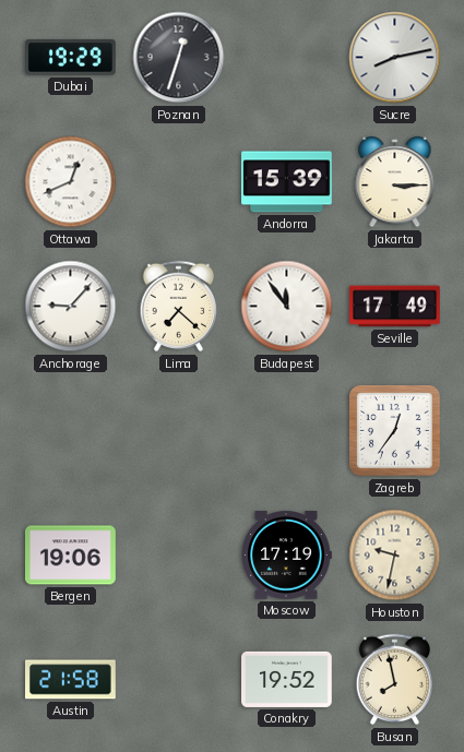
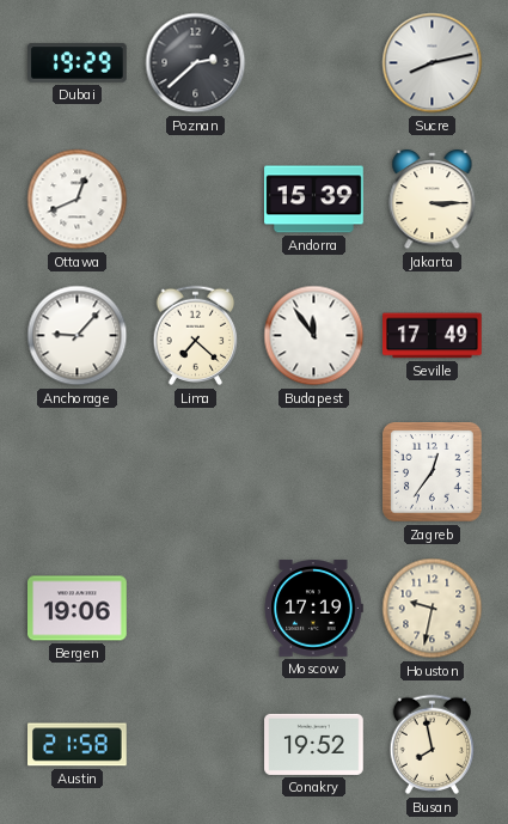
Poznan: 12:33 -> 2:38 (196, 63)
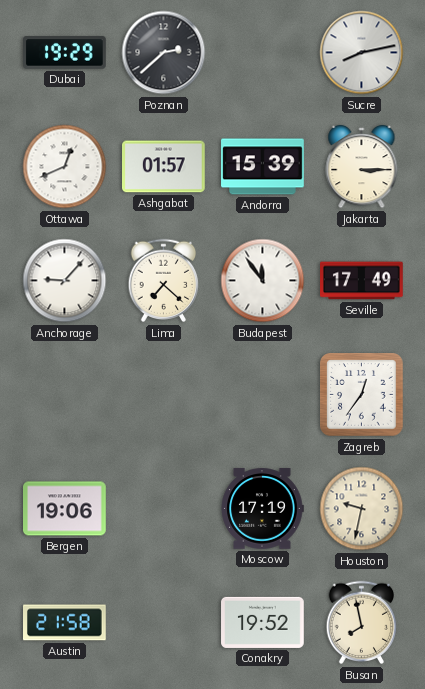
Ashgabat: none -> 01:57 (164, 167)
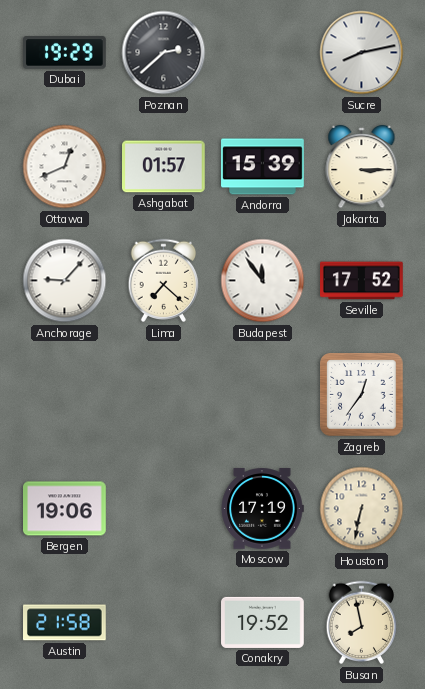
Seville: 17:49 -> 17:52 (362, 281)
Houston: 9:32 -> 6:32 (362, 509)
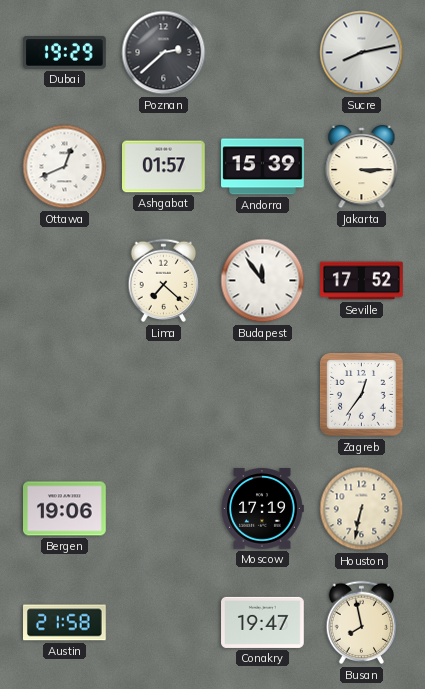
Anchorage: 9:07 -> none (65, 281)
Conakry: 19:52 -> 19:47 (263, 622)
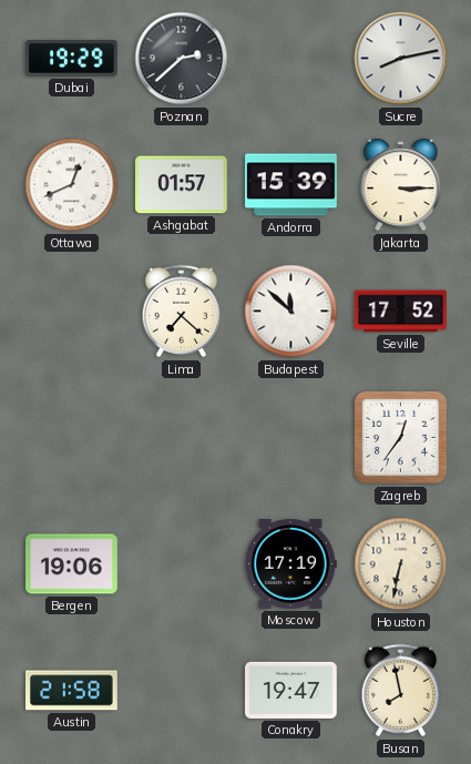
Budapest: 11:54 -> 11:52 (291, 312)
